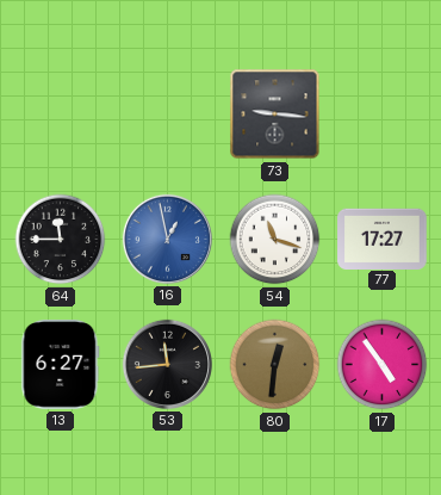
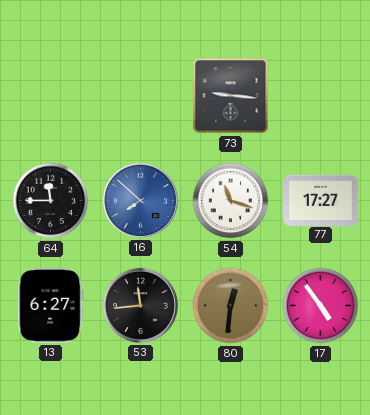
16: 12:58 -> 7:52 (140, 200)
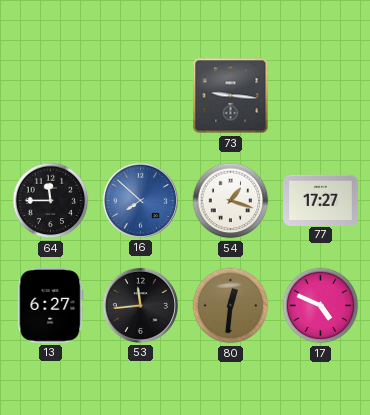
54: 11:18 -> 1:18 (231, 201)
17: 4:54 -> 4:49 (321, 306)
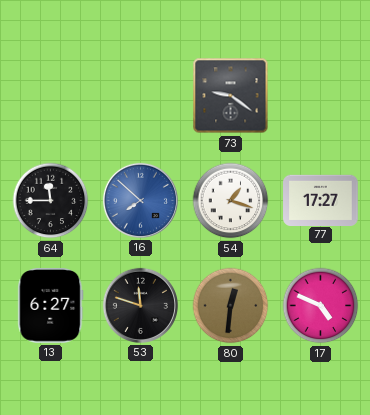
73: 9:16 -> 9:21 (231, 96)
53: 11:44 -> 11:48 (140, 305)
